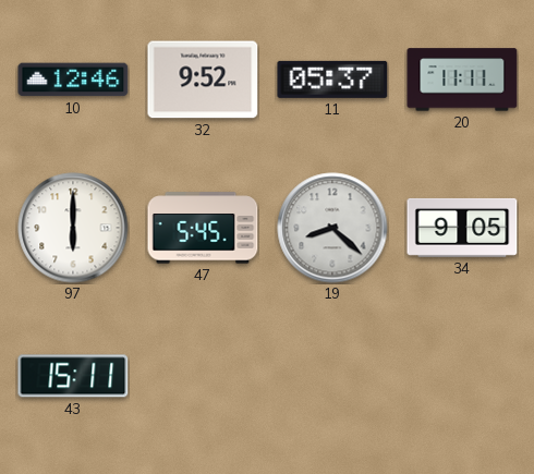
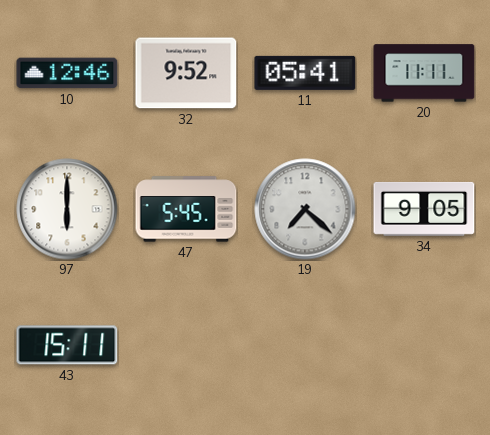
11: 05:37 -> 05:41 (305, 73)
19: 8:22 -> 7:22 (305, 209)
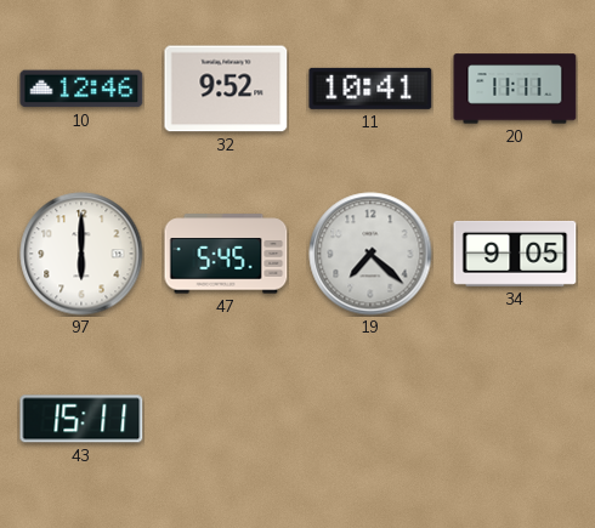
11: 05:41 -> 10:41 (370, 89)
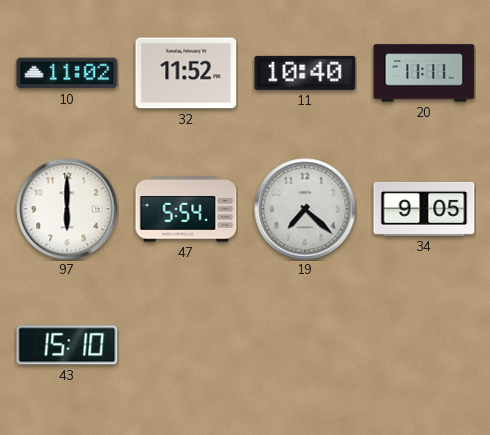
10: 12:46 -> 11:02 (67, 73)
32: 9:52 -> 11:52 (186, 73)
11: 10:41 -> 10:40 (305, 73)
47: 5:45 -> 5:54 (186, 209)
43: 15:11 -> 15:10 (67, 345)
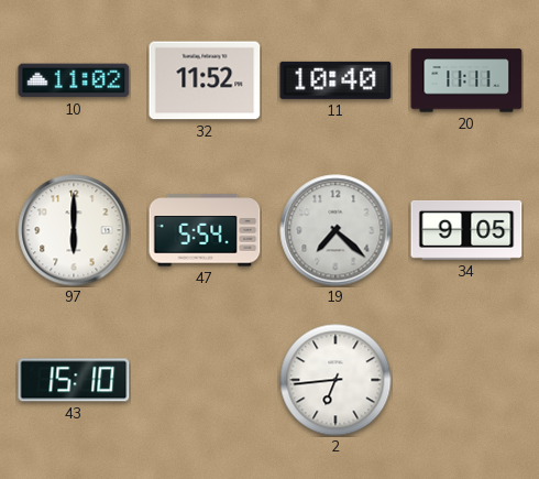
2: none -> 6:44 (335, 380)
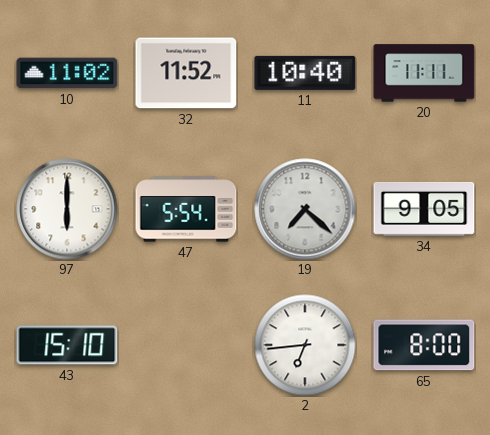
65: none -> 8:00 (424, 345)
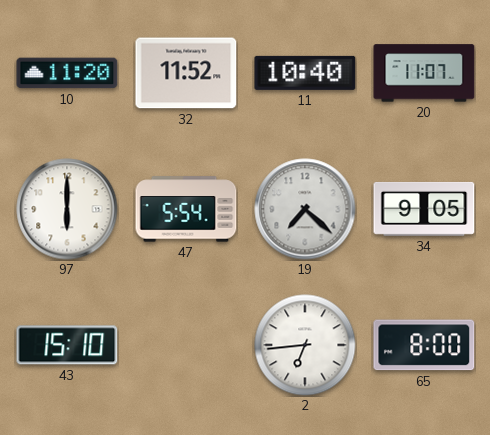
10: 11:02 -> 11:20 (67, 73)
20: 11:11 -> 11:07 (424, 73)
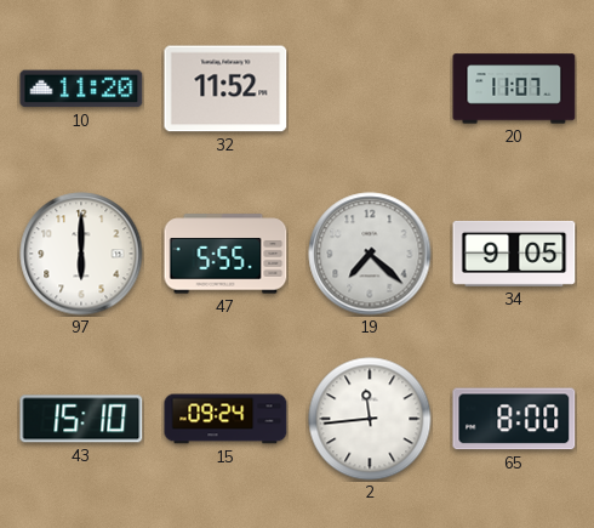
11: 10:40 -> none (305, 73)
47: 5:54 -> 5:55 (225, 254)
15: none -> 09:24 (225, 419)
2: 6:44 -> 11:44 (370, 419)
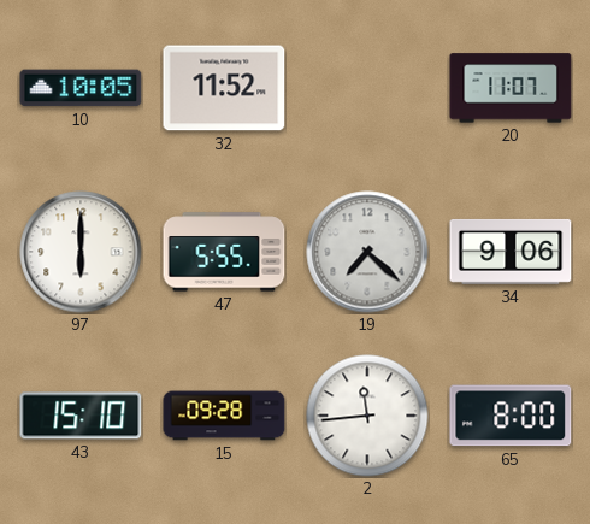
10: 11:20 -> 10:05 (81, 88)
34: 9:05 -> 9:06 (511, 252)
15: 09:24 -> 09:28 (224, 416)
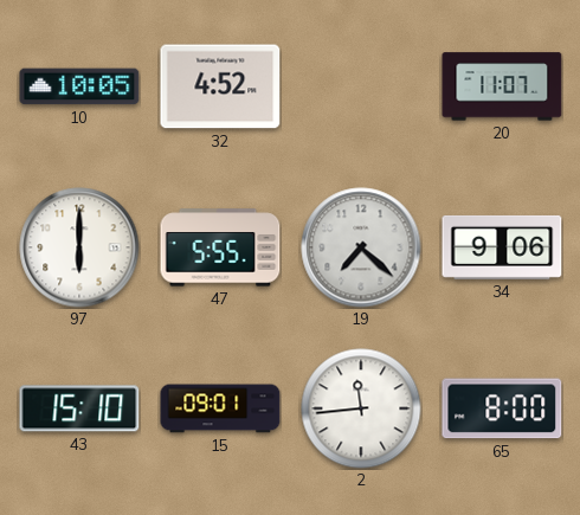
32: 11:52 -> 4:52 (220, 86)
15: 09:28 -> 09:01 (220, 408)
